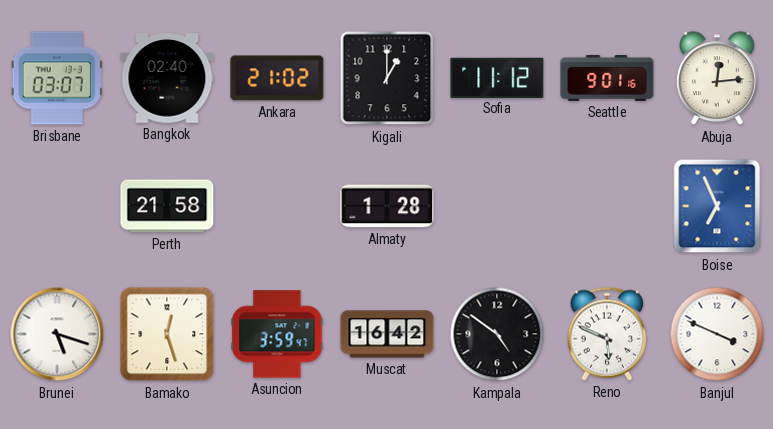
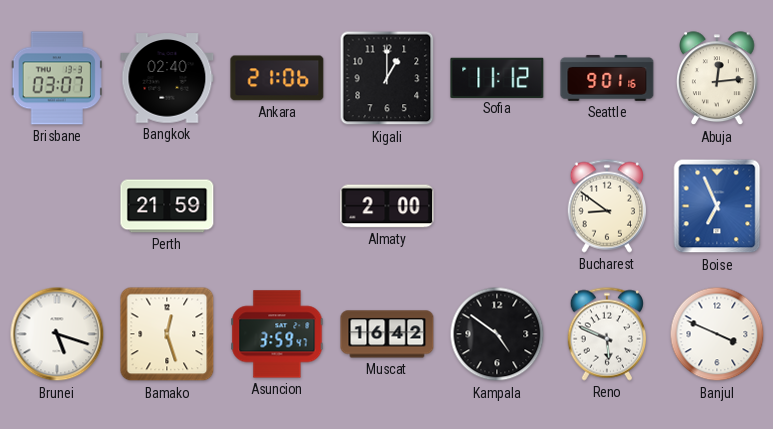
Ankara: 21:02 -> 21:06 (277, 78)
Perth: 21:58 -> 21:59 (167, 206)
Almaty: 1:28 -> 2:00 (387, 206)
Bucharest: none -> 8:51 (606, 206)
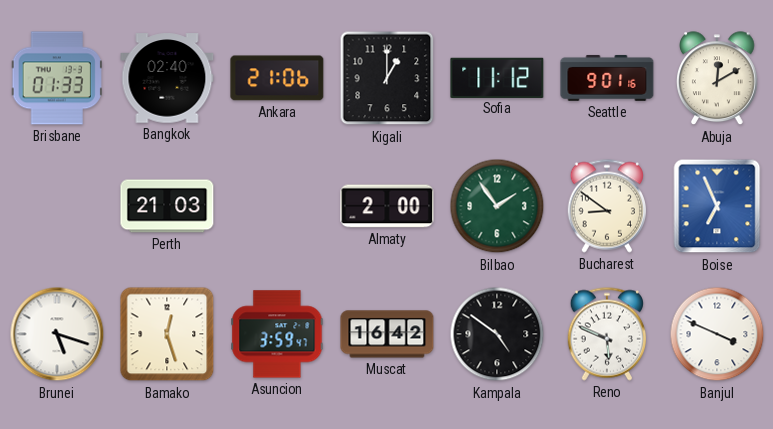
Brisbane: 03:07 -> 01:33 (57, 78)
Abuja: 12:14 -> 12:10 (718, 79)
Perth: 21:59 -> 21:03 (167, 206)
Bilbao: none -> 1:54 (497, 206)
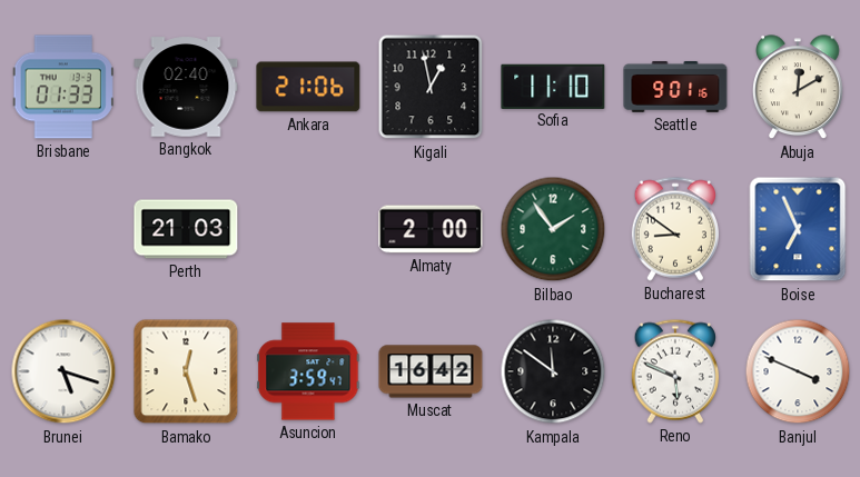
Kigali: 1:00 -> 12:58 (431, 87)
Sofia: 11:12 -> 11:10 (553, 86)
Kampala: 4:51 -> 11:51 (553, 371)
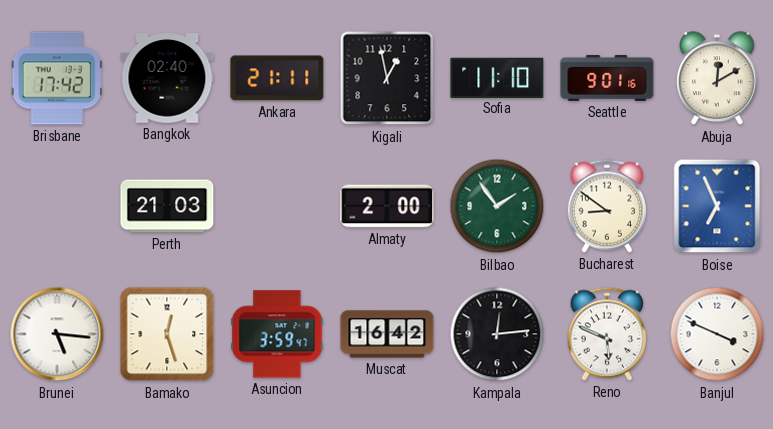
Brisbane: 01:33 -> 17:42 (57, 78)
Ankara: 21:06 -> 21:11 (277, 78)
Brunei: 5:18 -> 5:16 (57, 334)
Kampala: 11:51 -> 12:14 (497, 334)
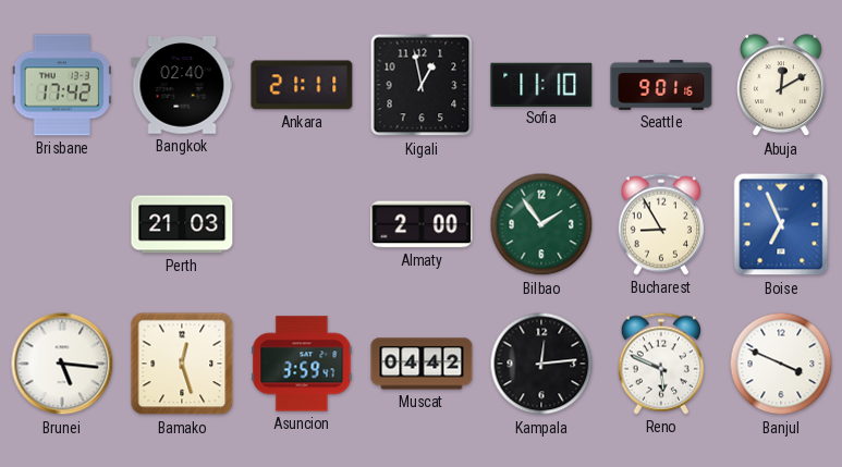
Bucharest: 8:51 -> 8:55 (660, 224)
Muscat: 16:42 -> 04:42 (422, 364)
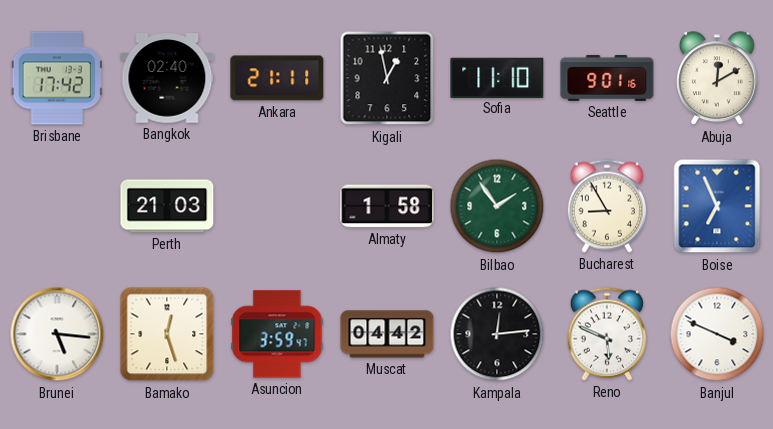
Almaty: 2:00 -> 1:58 (387, 206)
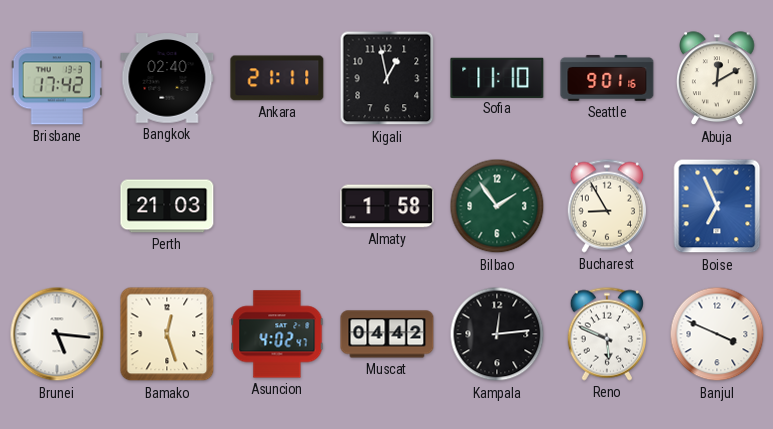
Asuncion: 3:59 -> 4:02 (277, 334)
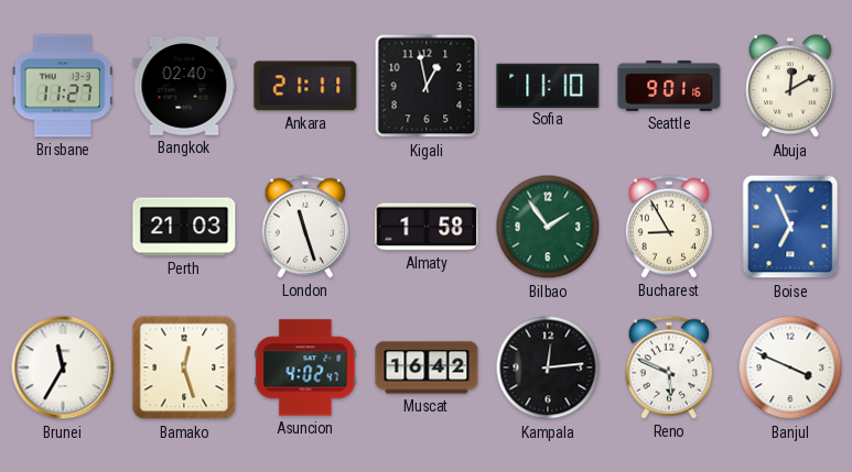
Brisbane: 17:42 -> 11:27 (63, 86)
London: none -> 11:27 (304, 227)
Brunei: 5:16 -> 11:35 (63, 367)
Muscat: 04:42 -> 16:42 (427, 367)
